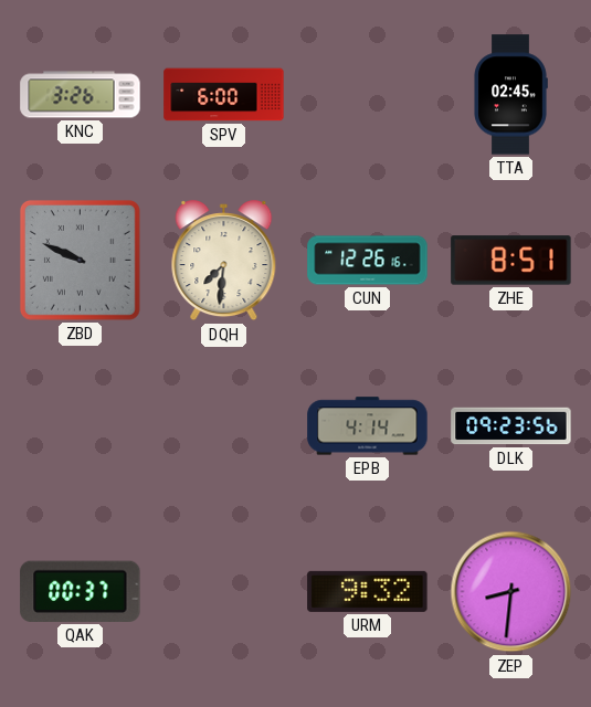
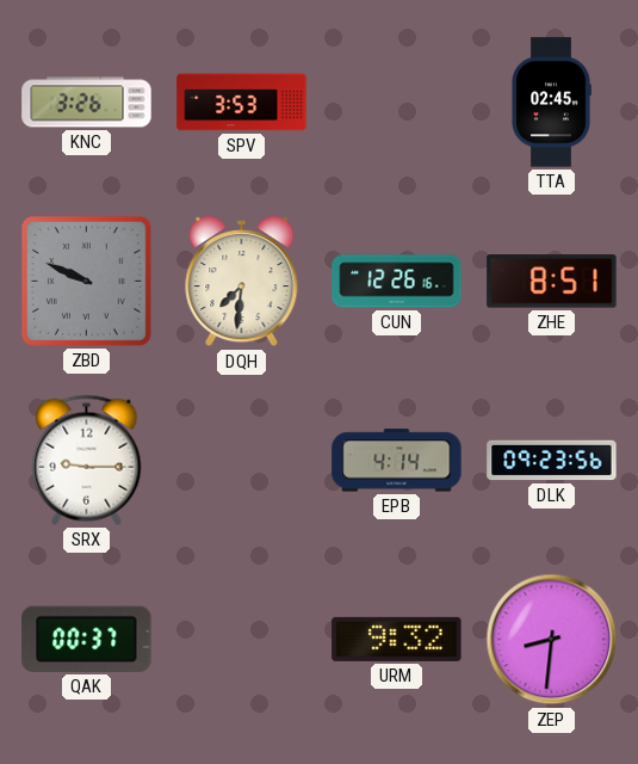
SPV: 6:00 -> 3:53 (242, 103)
SRX: none -> 9:15 (87, 460)
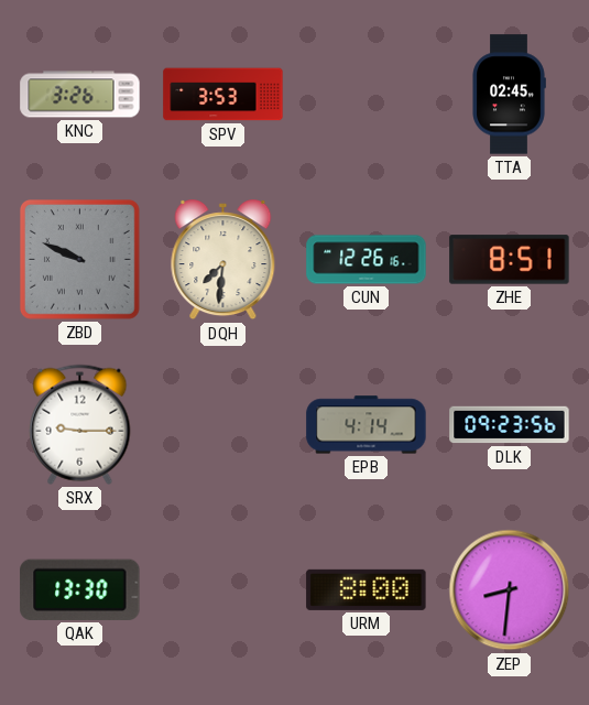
QAK: 00:37 -> 13:30 (80, 589)
URM: 9:32 -> 8:00 (367, 589)
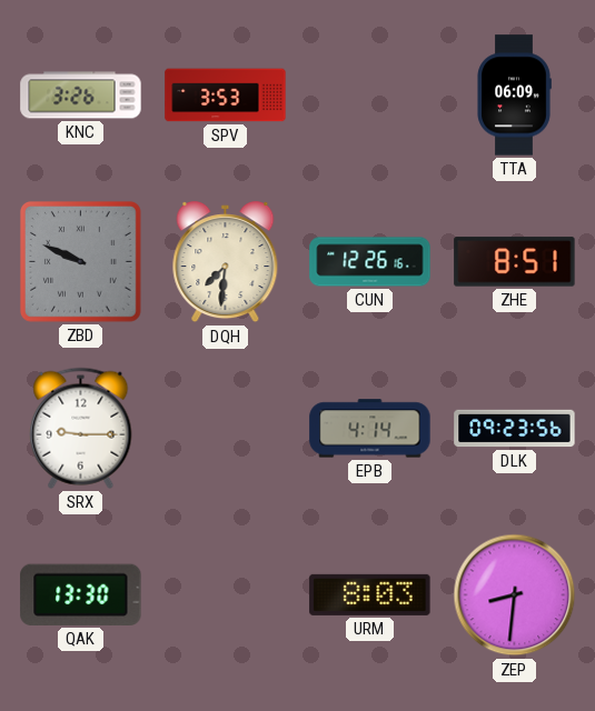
TTA: 02:45 -> 06:09 (514, 96)
URM: 8:00 -> 8:03 (370, 594)
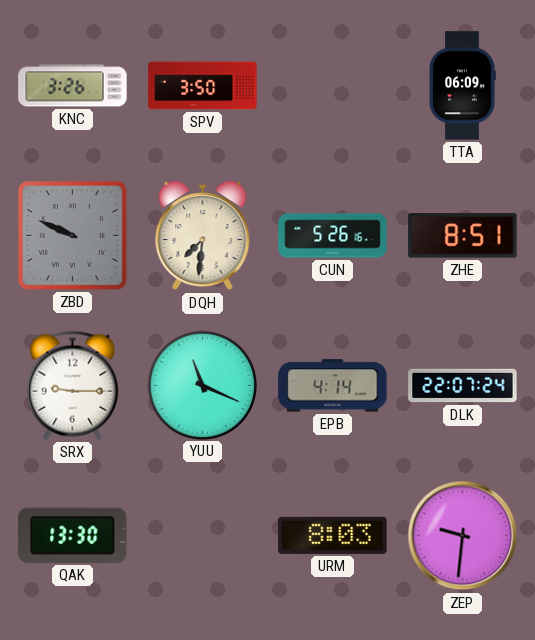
SPV: 3:53 -> 3:50 (203, 86)
CUN: 12:26 -> 5:26 (333, 236)
YUU: none -> 11:19 (202, 385)
DLK: 09:23 -> 22:07 (463, 386)
ZEP: 8:31 -> 9:31 (463, 536)
